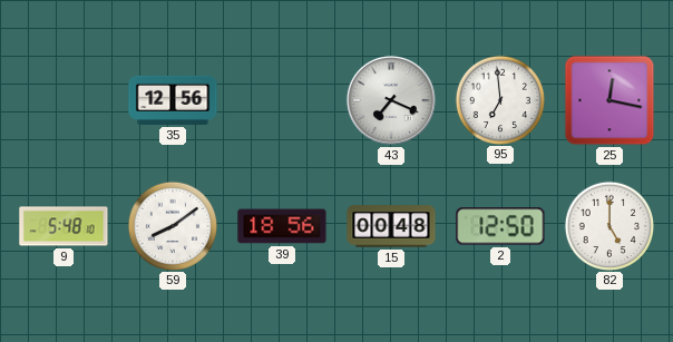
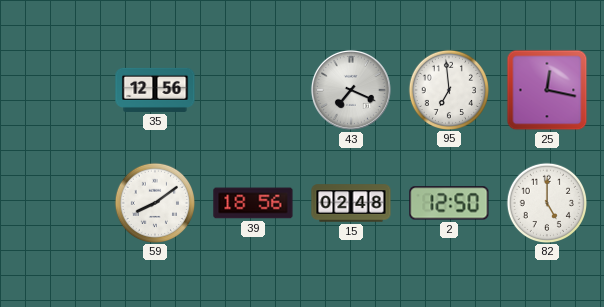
9: 5:48 -> none (64, 226)
15: 00:48 -> 02:48 (351, 203)
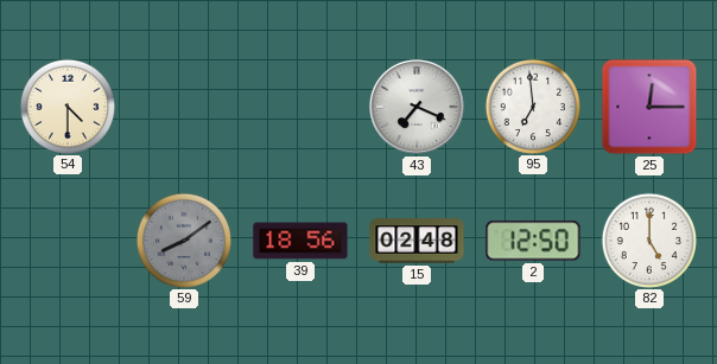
54: none -> 4:30 (66, 106)
35: 12:56 -> none (155, 90)
25: 12:17 -> 12:15 (649, 107)
59 dial: white -> grey (183, 240)
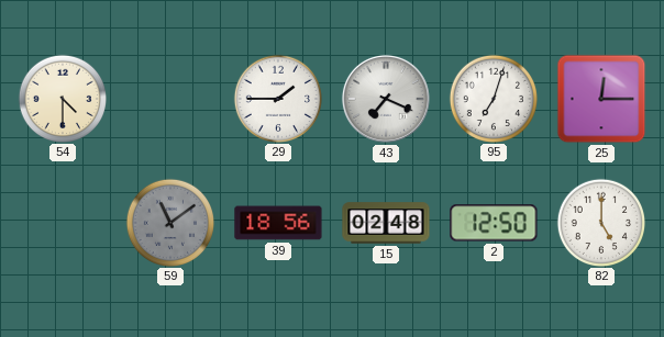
29: none -> 1:45 (277, 98)
95: 6:59 -> 7:03 (493, 98)
59: 8:09 -> 11:09 (169, 222)
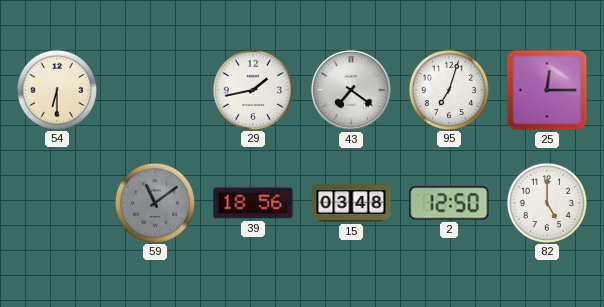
54: 4:30 -> 6:30 (56, 89)
29: 1:45 -> 1:43 (252, 89)
43: 7:19 -> 7:21 (351, 90)
15: 02:48 -> 03:48 (351, 203)
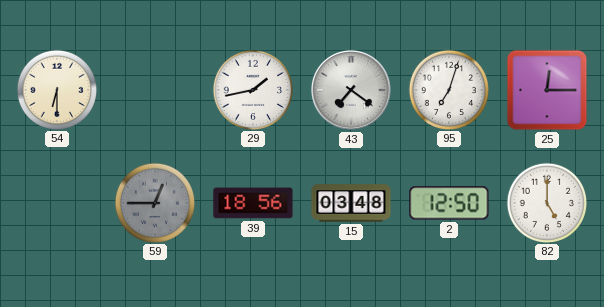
59: 11:09 -> 12:45 (154, 202)
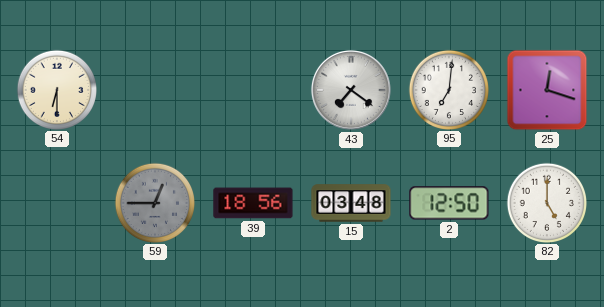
29: 1:43 -> none (252, 89)
95: 7:03 -> 7:01 (448, 89)
25: 12:15 -> 12:18 (547, 90)
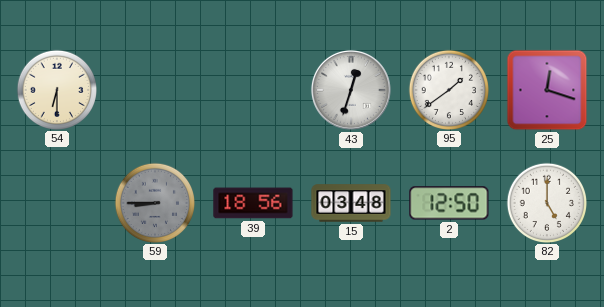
43: 7:21 -> 12:33 (351, 90)
95: 7:01 -> 1:39 (448, 89)
59: 12:45 -> 8:45 (154, 202)
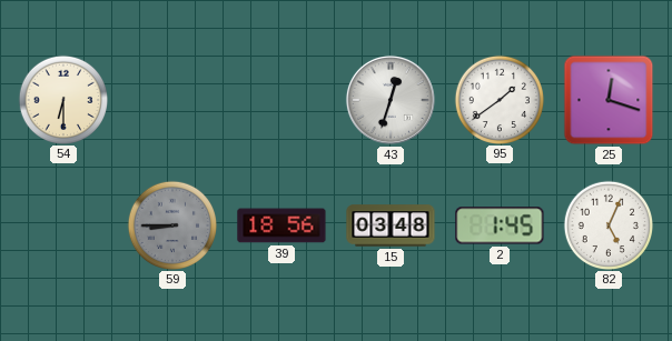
2: 12:50 -> 1:45 (500, 225)
82: 5:00 -> 5:04 (607, 224)
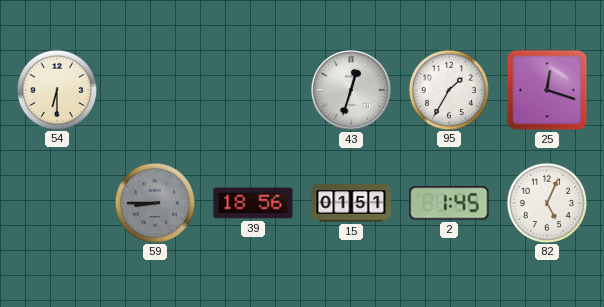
95: 1:39 -> 1:35 (448, 89)
15: 03:48 -> 01:51 (351, 203)
